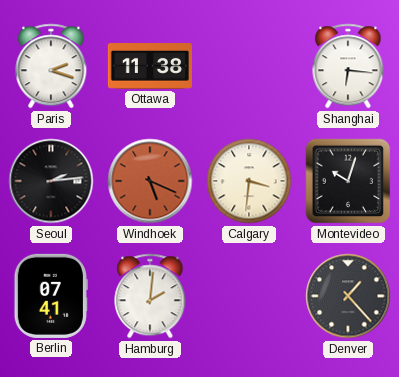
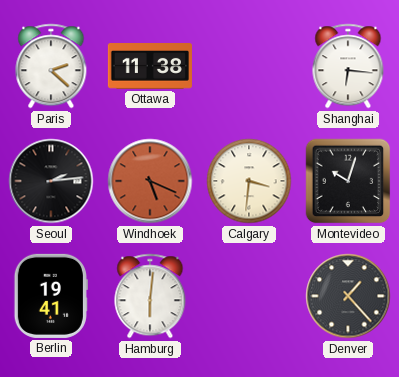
Paris: 2:18 -> 2:22 (51, 66)
Berlin: 07:41 -> 19:41 (51, 296)
Hamburg: 2:01 -> 6:01 (150, 296)
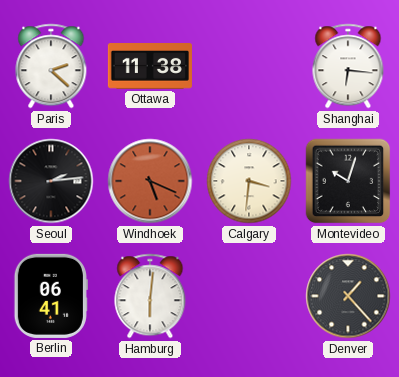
Berlin: 19:41 -> 06:41 (51, 296)
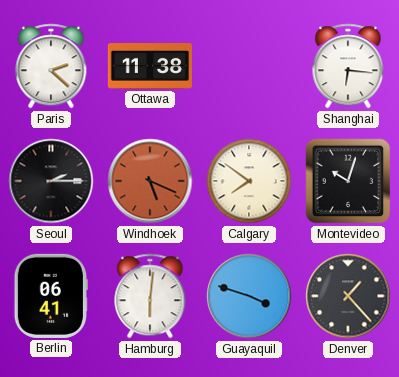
Seoul: 2:14 -> 2:15 (51, 181)
Calgary: 3:31 -> 7:51 (249, 181)
Guayaquil: none -> 3:48 (249, 296)
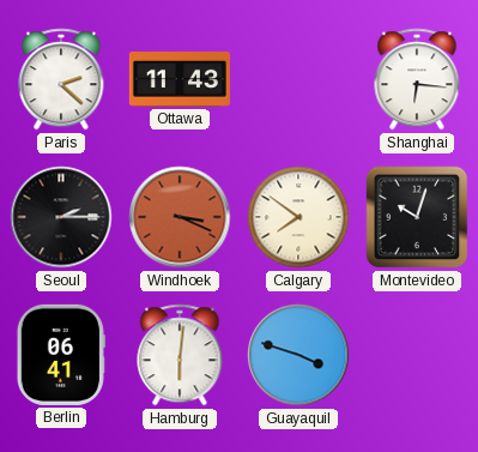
Ottawa: 11:38 -> 11:43 (180, 80)
Windhoek: 5:19 -> 3:19 (180, 217)
Denver: 1:23 -> none (348, 296)
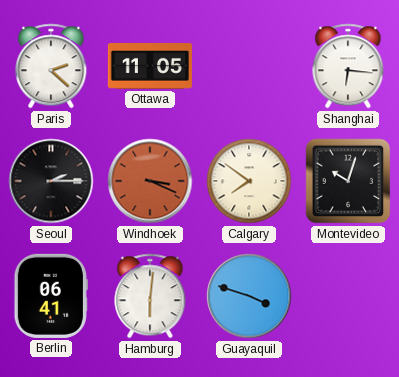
Ottawa: 11:43 -> 11:05 (150, 67)
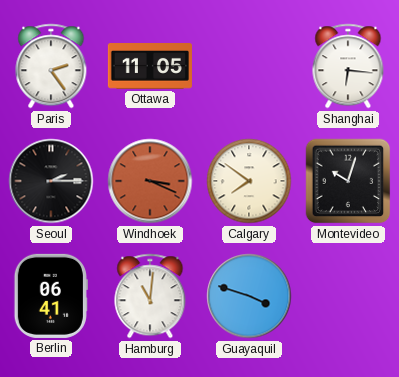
Paris: 2:22 -> 2:24 (51, 66)
Hamburg: 6:01 -> 11:01 (150, 296)
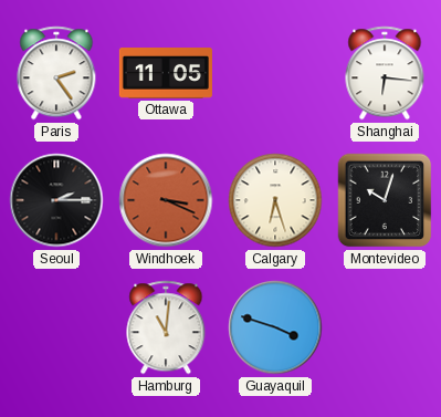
Calgary: 7:51 -> 6:27 (275, 200)
Berlin: 06:41 -> none (51, 296)
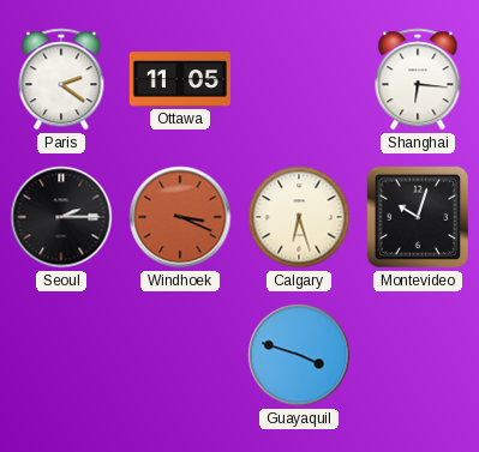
Paris: 2:24 -> 2:21 (61, 79)
Hamburg: 11:01 -> none (166, 327)
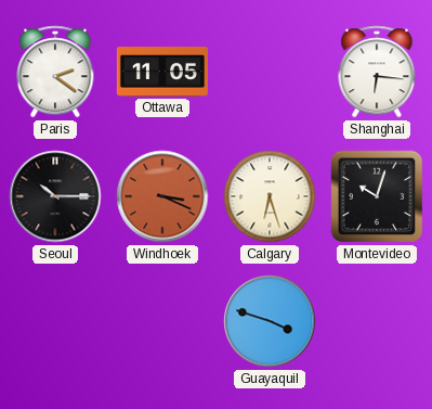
Seoul: 2:15 -> 10:15 (55, 196)
